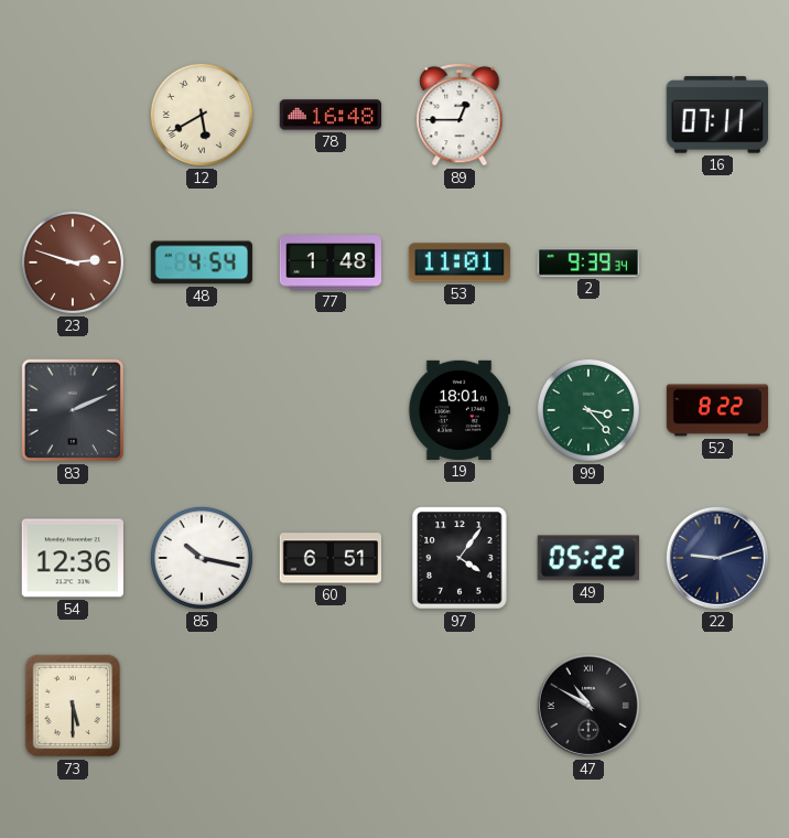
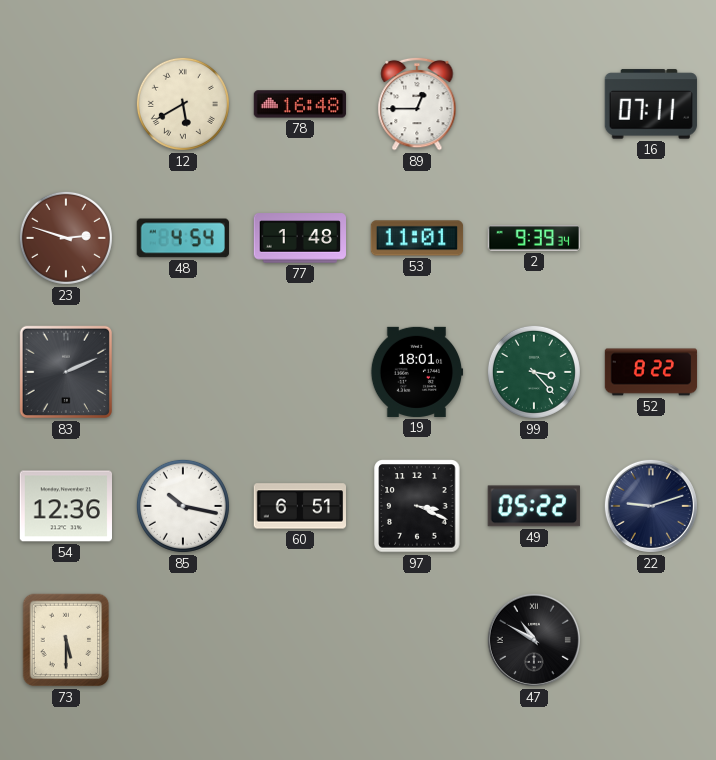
97: 4:06 -> 3:19 (417, 506)
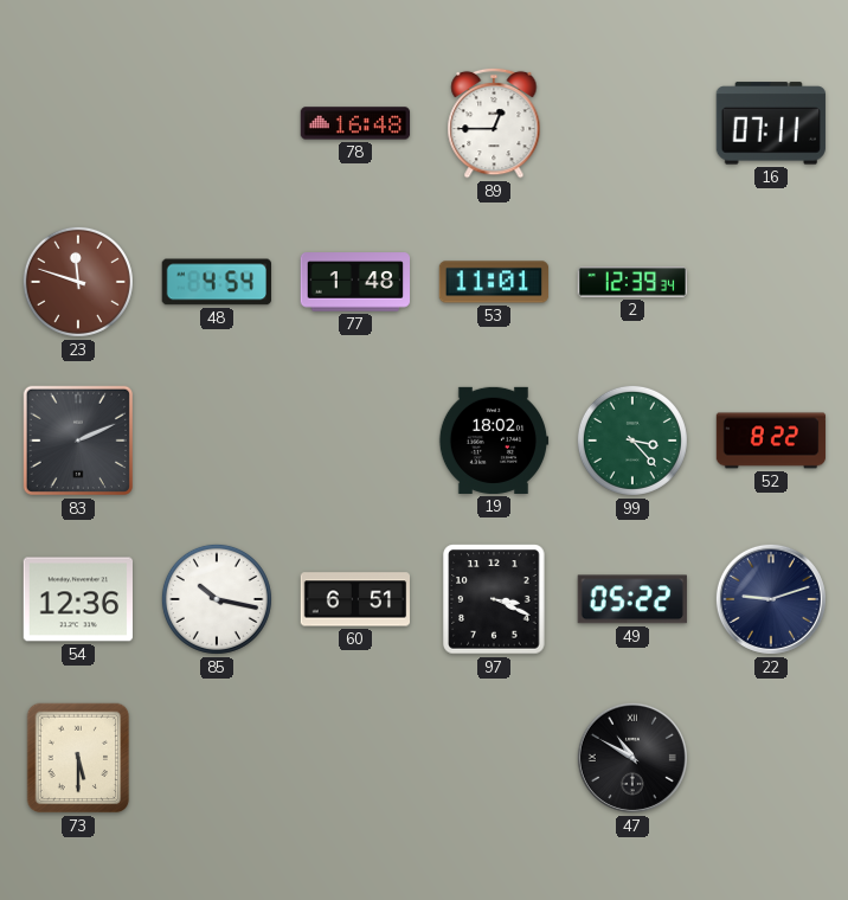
12: 5:40 -> none (183, 104)
23: 2:48 -> 11:48 (78, 282)
2: 9:39 -> 12:39 (632, 282)
19: 18:01 -> 18:02 (494, 441)
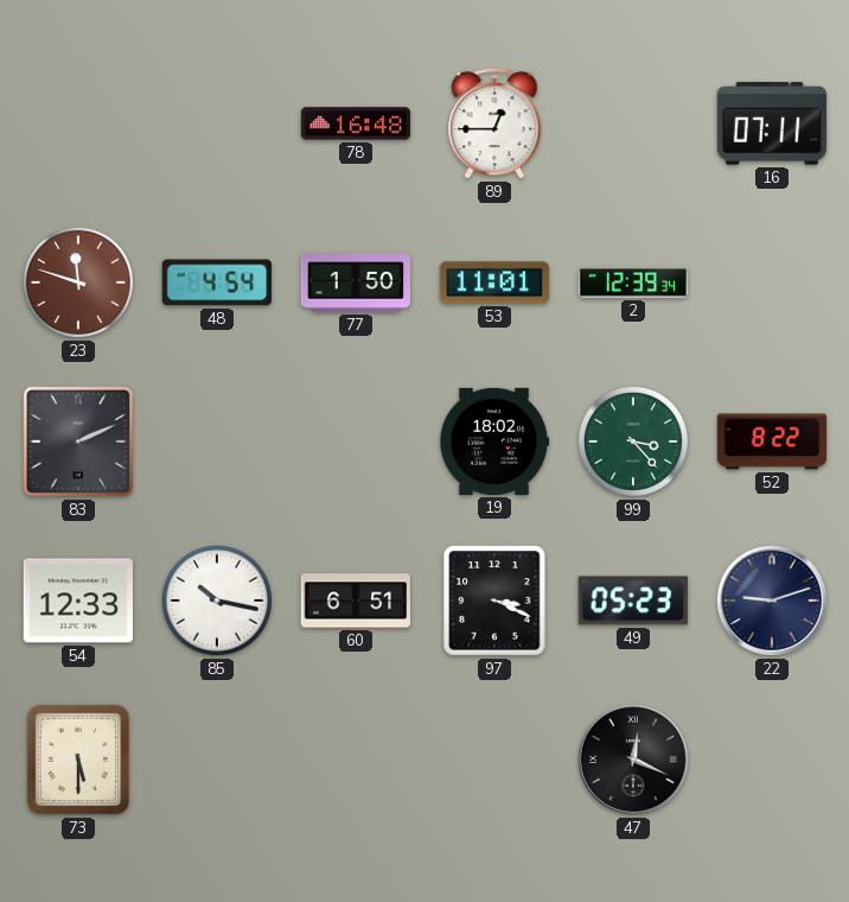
77: 1:48 -> 1:50 (356, 282)
54: 12:36 -> 12:33 (77, 601)
49: 05:22 -> 05:23 (633, 601)
47: 10:50 -> 12:19 (633, 760)
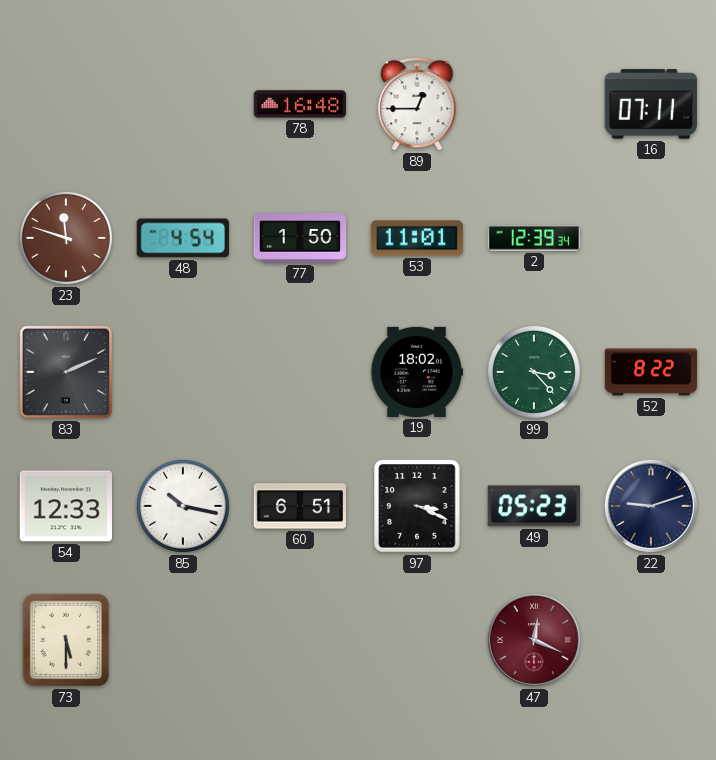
47 dial: black -> burgundy (534, 640)
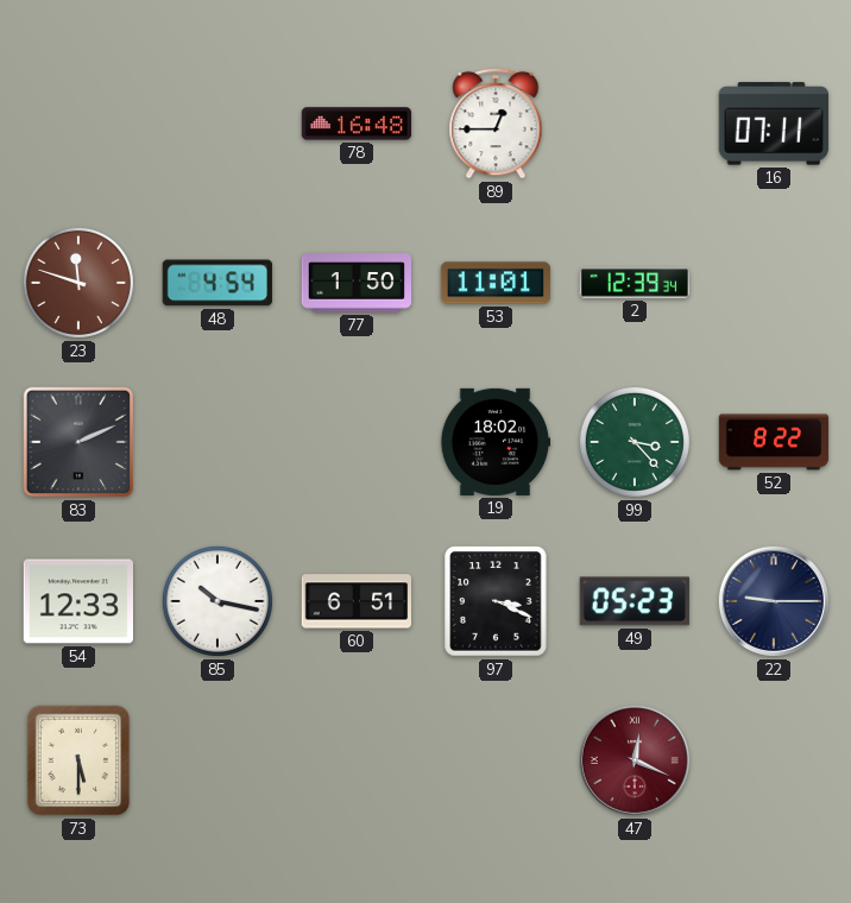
22: 9:12 -> 9:15 (774, 601)
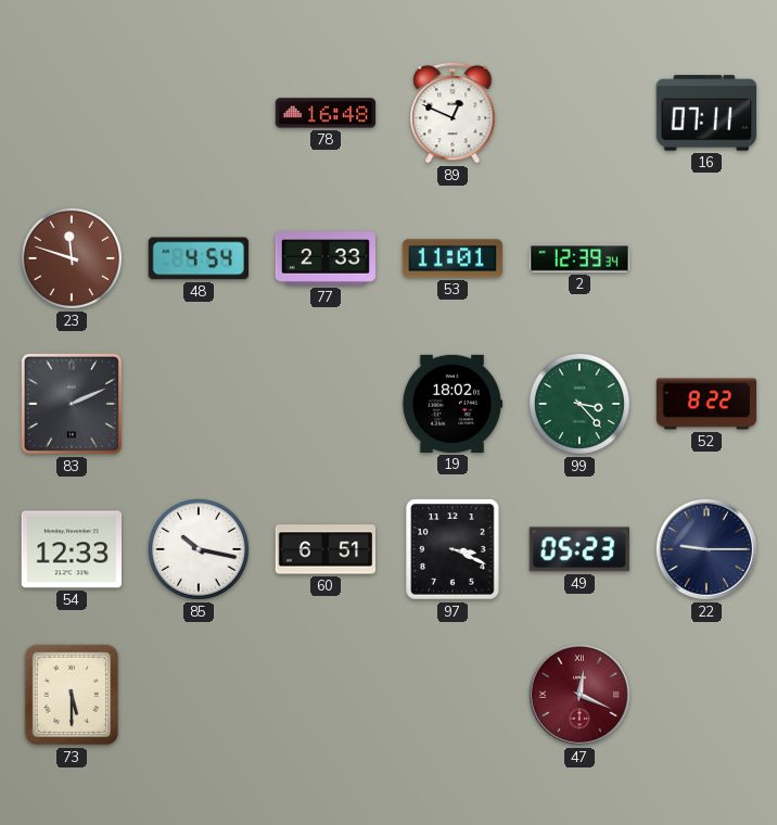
89: 12:45 -> 12:49 (453, 113)
77: 1:50 -> 2:33 (326, 258)
